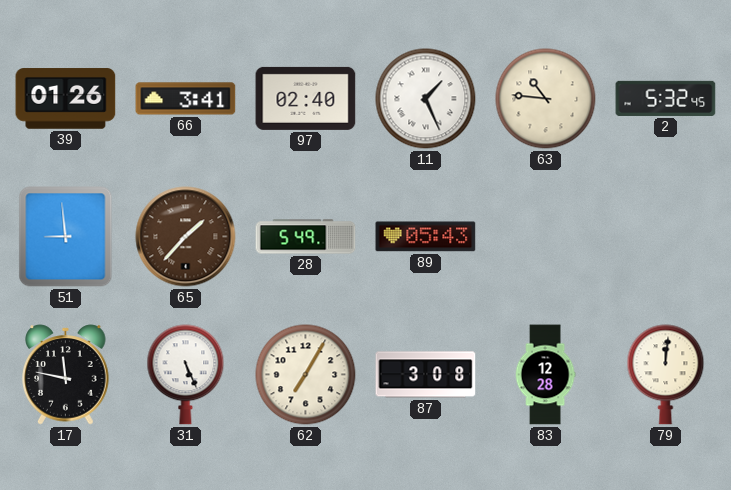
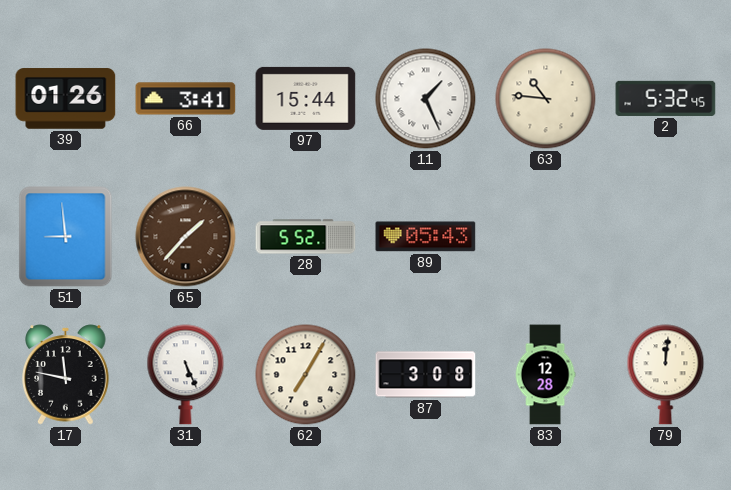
97: 02:40 -> 15:44 (306, 98)
28: 5:49 -> 5:52 (306, 237)
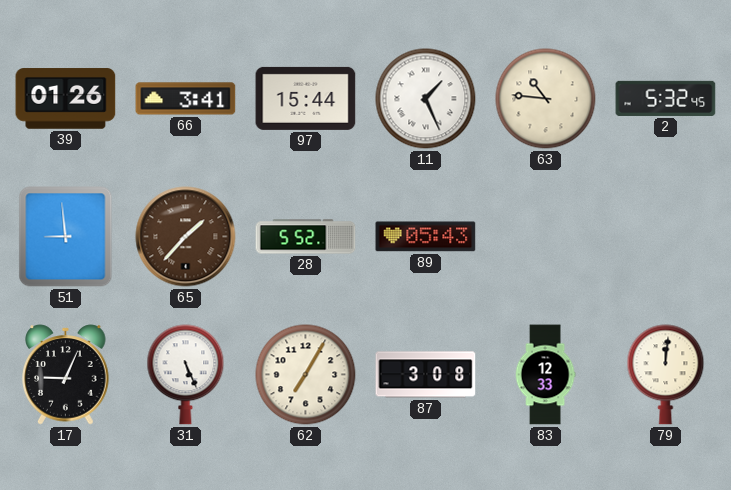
17: 11:47 -> 9:04 (66, 375)
83: 12:28 -> 12:33 (545, 375)
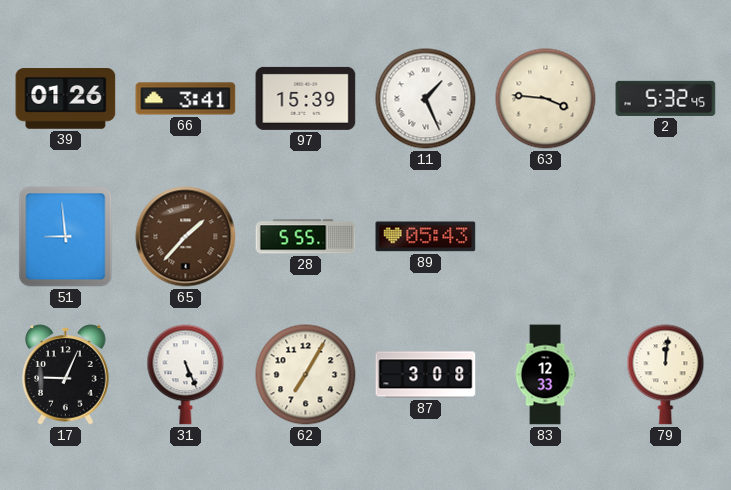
97: 15:44 -> 15:39 (306, 98)
63: 10:46 -> 3:46 (546, 99)
28: 5:52 -> 5:55 (306, 237)
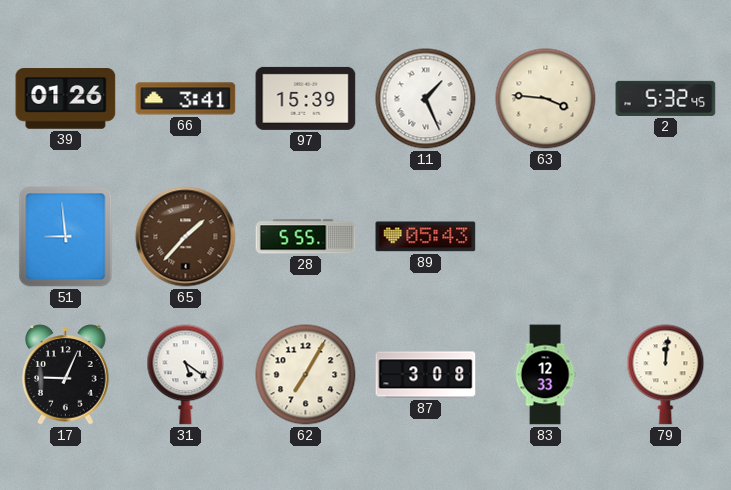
31: 5:26 -> 5:21 (186, 375)
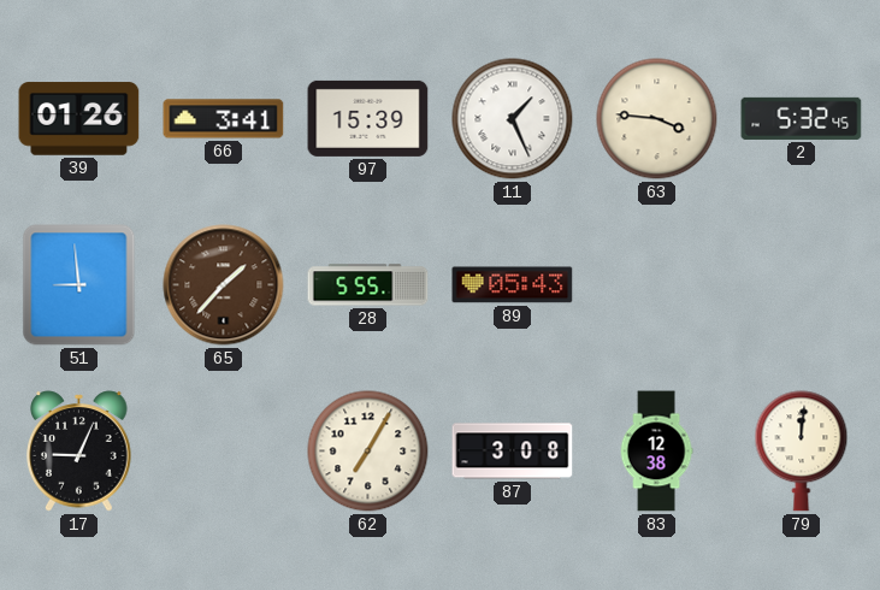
31: 5:21 -> none (186, 375)
83: 12:33 -> 12:38 (656, 452)
